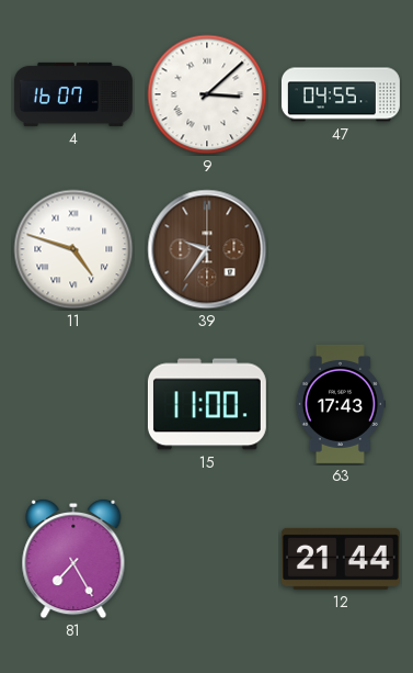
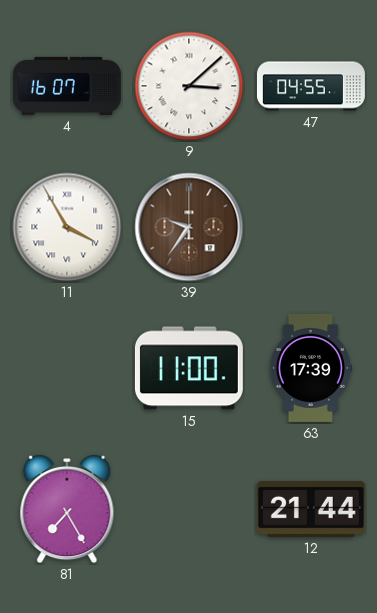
11: 4:48 -> 3:55 (67, 227)
63: 17:43 -> 17:39 (310, 368)
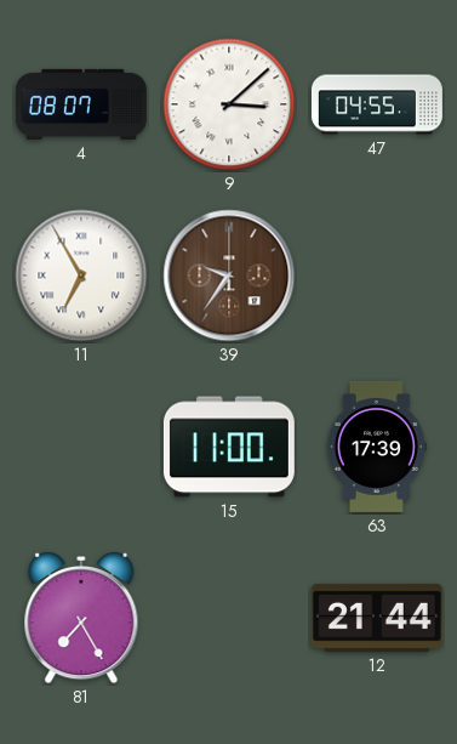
4: 16:07 -> 08:07 (81, 104)
11: 3:55 -> 6:55 (81, 276)
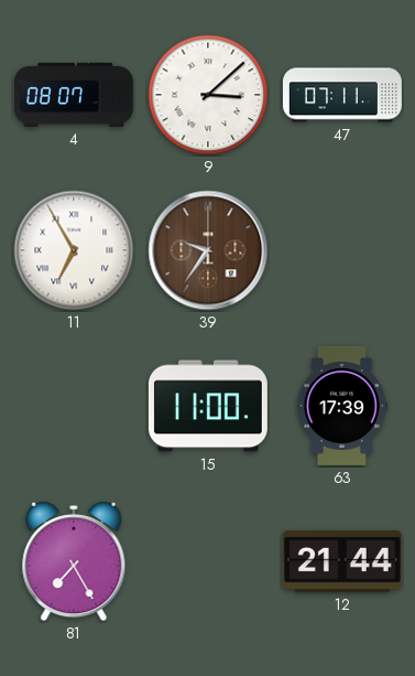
47: 04:55 -> 07:11 (342, 95)
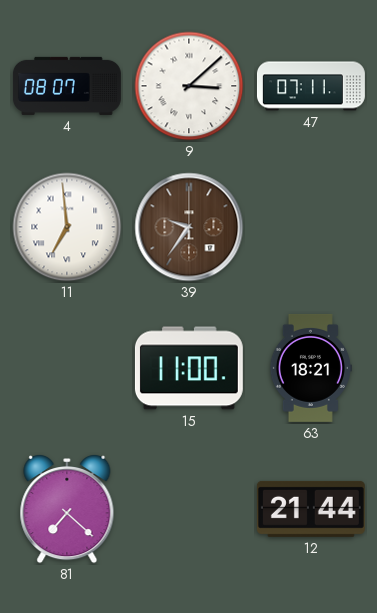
11: 6:55 -> 6:59 (67, 227)
63: 17:39 -> 18:21 (310, 368)
81: 7:25 -> 7:22 (67, 509)
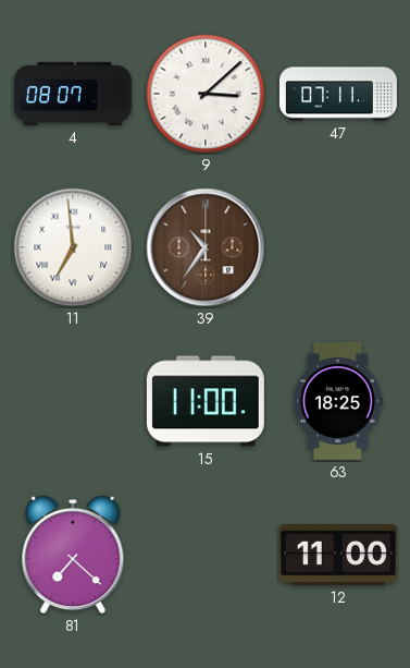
39: 9:36 -> 10:36 (206, 247)
63: 18:21 -> 18:25 (337, 401)
12: 21:44 -> 11:00 (338, 555)
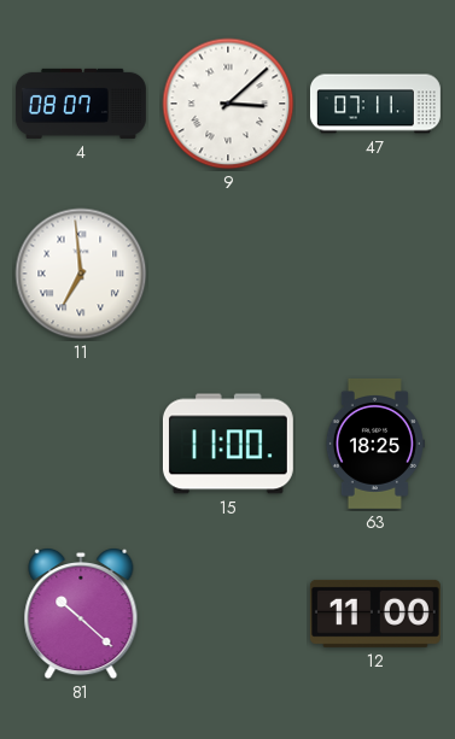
39: 10:36 -> none (206, 247)
81: 7:22 -> 10:22 (81, 614)
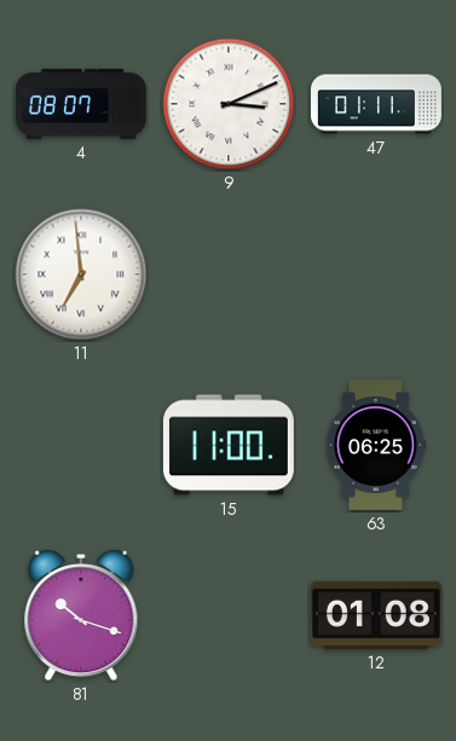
9: 3:08 -> 3:11 (229, 104)
47: 07:11 -> 01:11 (376, 104)
63: 18:25 -> 06:25 (375, 445)
81: 10:22 -> 10:18 (81, 615)
12: 11:00 -> 01:08 (376, 615)
